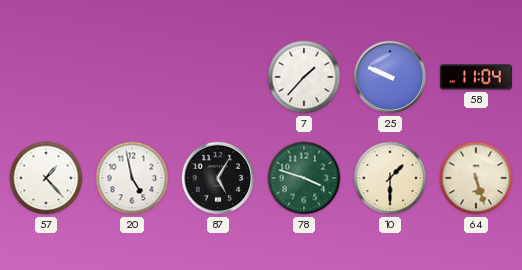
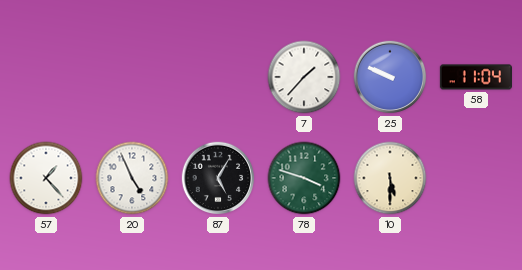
20: 4:58 -> 4:56 (132, 178)
10: 1:30 -> 5:30 (390, 178)
64: 5:27 -> none (476, 178)
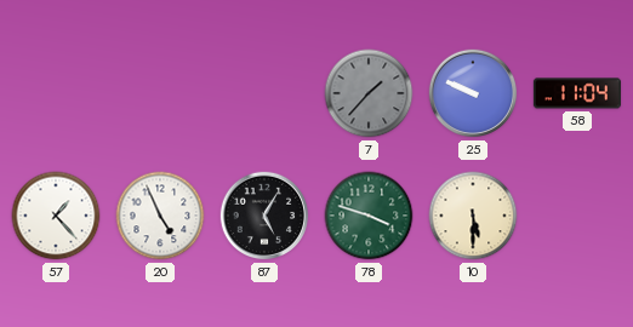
7 dial: white -> grey (369, 93)
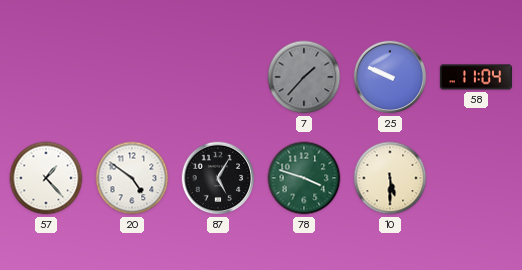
20: 4:56 -> 4:51 (132, 178)
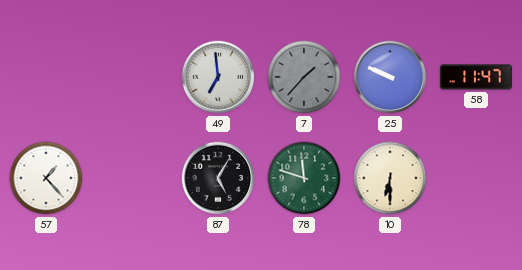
49: none -> 6:59 (218, 77)
58: 11:04 -> 11:47 (476, 77)
20: 4:51 -> none (132, 178)
78: 3:48 -> 11:48 (304, 178)
10: 5:30 -> 6:30 (390, 178)
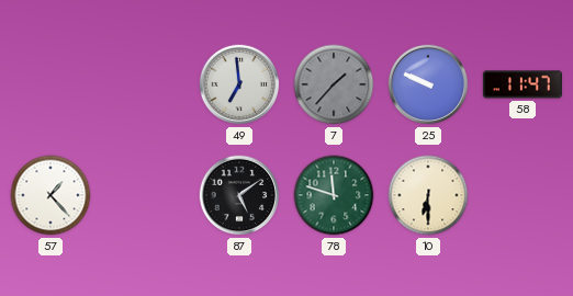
87: 5:05 -> 5:09 (239, 195)
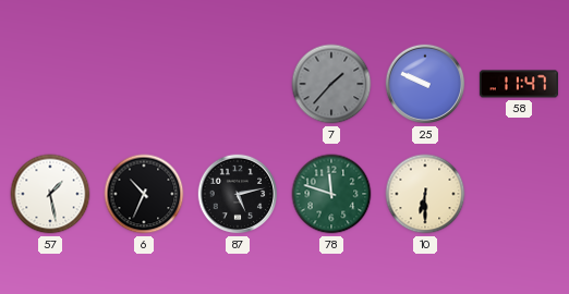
49: 6:59 -> none (239, 84)
57: 1:23 -> 1:28 (50, 194)
6: none -> 10:34 (144, 194)
87: 5:09 -> 5:13 (238, 194)
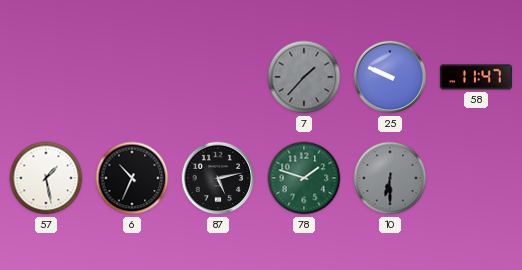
78: 11:48 -> 1:48 (304, 178)
10 dial: cream -> grey (390, 178)
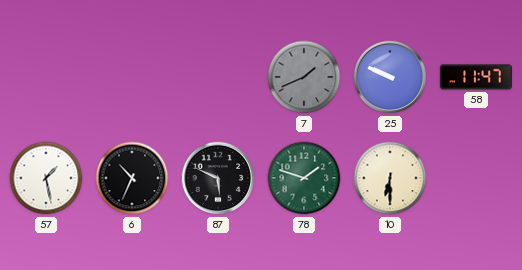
7: 1:37 -> 1:41 (304, 77)
87: 5:13 -> 5:49 (218, 178)
10 dial: grey -> cream (390, 178)
